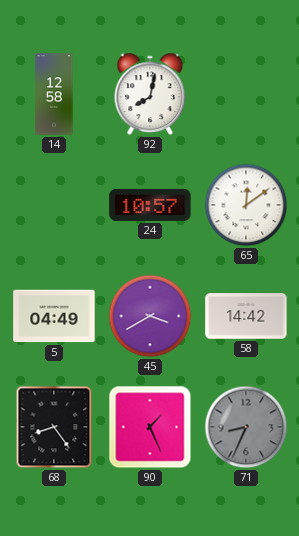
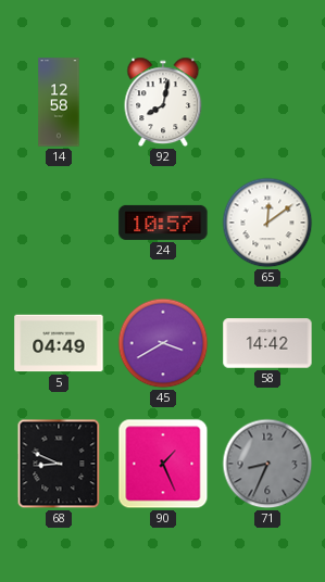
68: 8:24 -> 8:49 (59, 464)
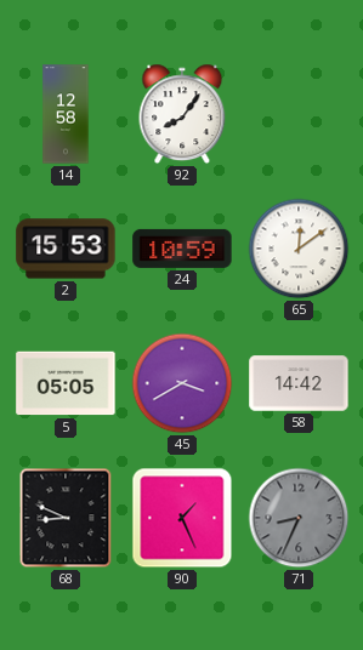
92: 8:02 -> 8:06 (182, 114)
2: none -> 15:53 (66, 249)
24: 10:57 -> 10:59 (182, 249)
5: 04:49 -> 05:05 (66, 383)
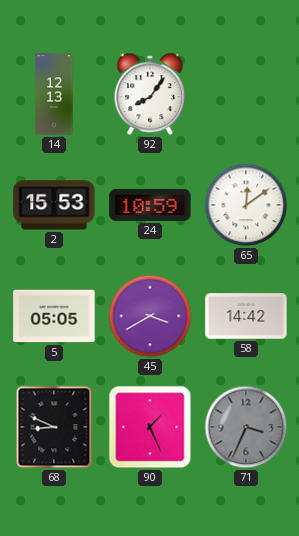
14: 12:58 -> 12:13 (54, 94)
71: 8:34 -> 3:34 (246, 427)
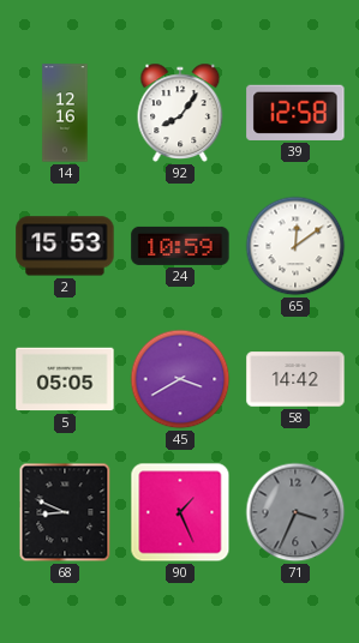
14: 12:13 -> 12:16 (65, 113)
39: none -> 12:58 (295, 113)
